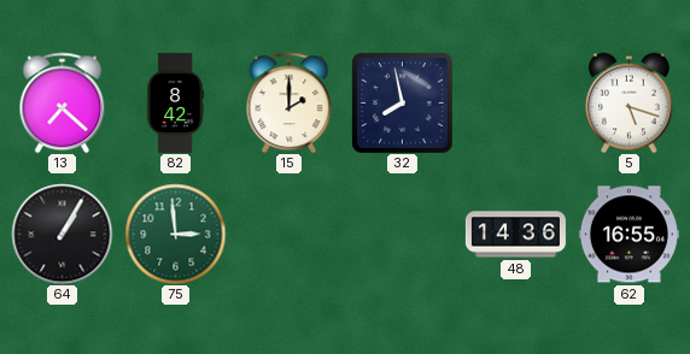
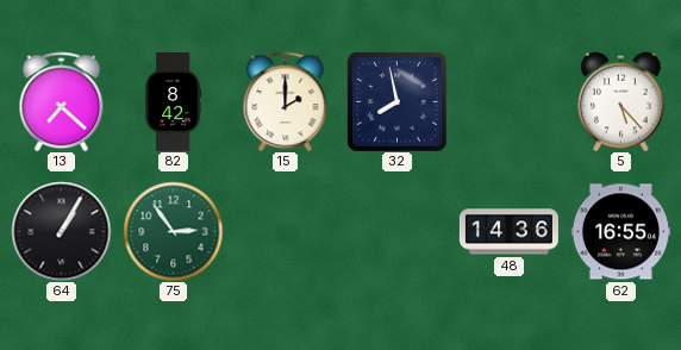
5: 5:18 -> 5:23 (621, 101)
75: 2:59 -> 2:54 (173, 231)
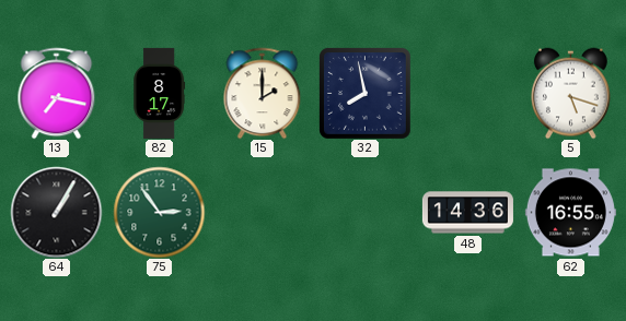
13: 7:22 -> 7:17 (57, 93)
82: 8:42 -> 8:17 (160, 93)
5: 5:23 -> 5:18 (571, 93)
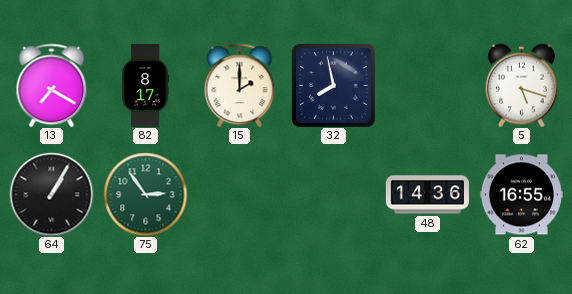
13: 7:17 -> 7:20 (52, 85)
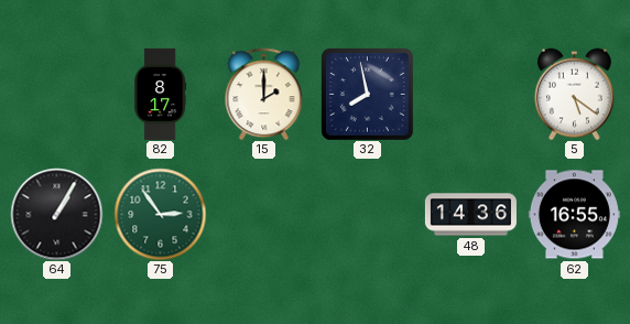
13: 7:20 -> none (52, 85)
5: 5:18 -> 5:21 (575, 94)
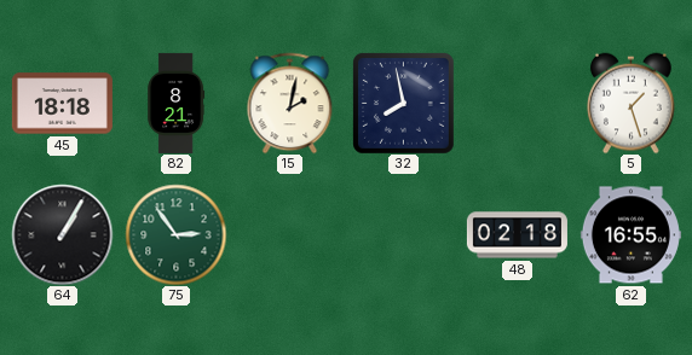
45: none -> 18:18 (62, 104)
82: 8:17 -> 8:21 (177, 103)
15: 2:00 -> 2:02 (290, 103)
5: 5:21 -> 1:27 (632, 103)
48: 14:36 -> 02:18 (517, 235)
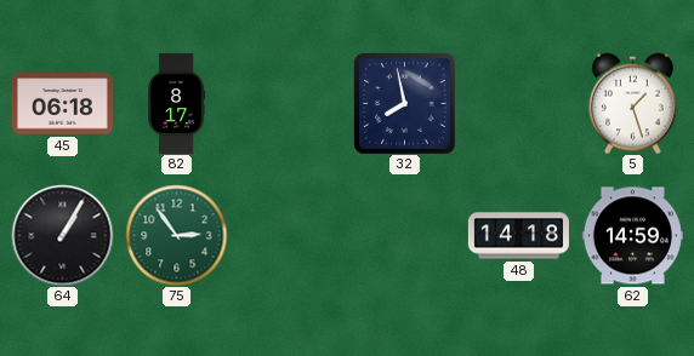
45: 18:18 -> 06:18 (62, 104)
82: 8:21 -> 8:17 (177, 103)
15: 2:02 -> none (290, 103)
48: 02:18 -> 14:18 (518, 236)
62: 16:55 -> 14:59 (632, 236)
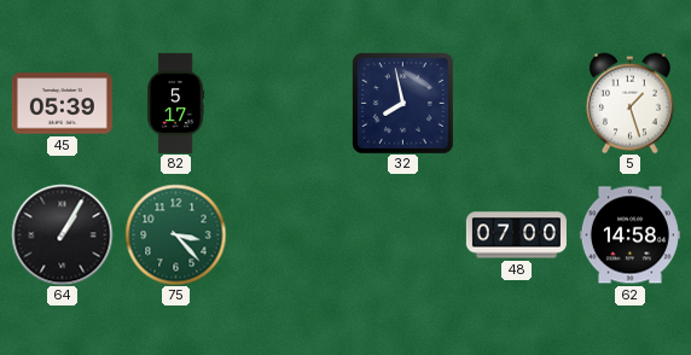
45: 06:18 -> 05:39 (62, 104)
82: 8:17 -> 5:17 (176, 103)
75: 2:54 -> 3:23 (175, 234)
48: 14:18 -> 07:00 (516, 235)
62: 14:59 -> 14:58 (629, 235)
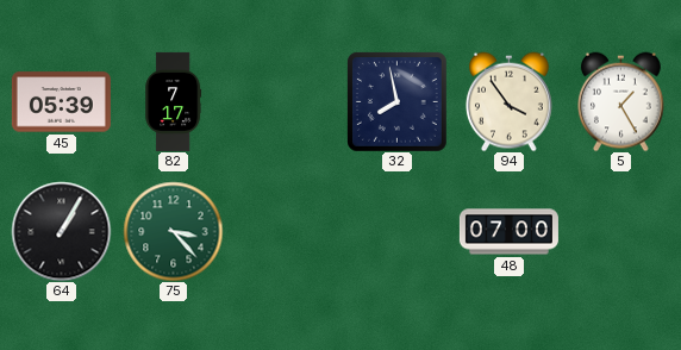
82: 5:17 -> 7:17 (174, 101)
94: none -> 3:54 (510, 101)
5: 1:27 -> 1:25 (621, 101)
62: 14:58 -> none (629, 235)
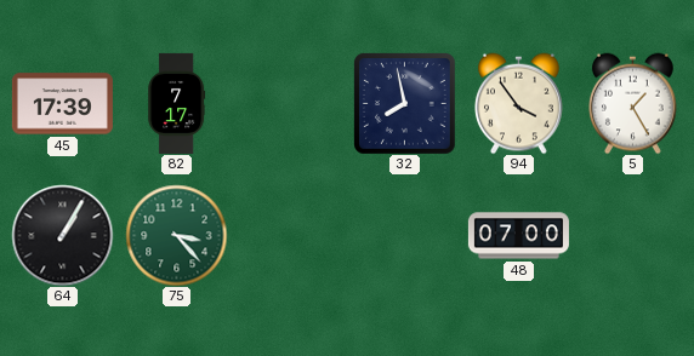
45: 05:39 -> 17:39 (62, 104)
